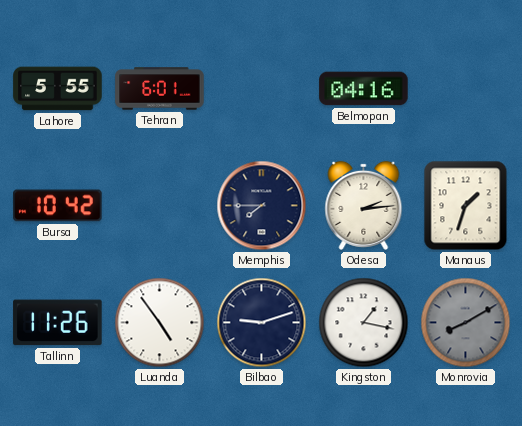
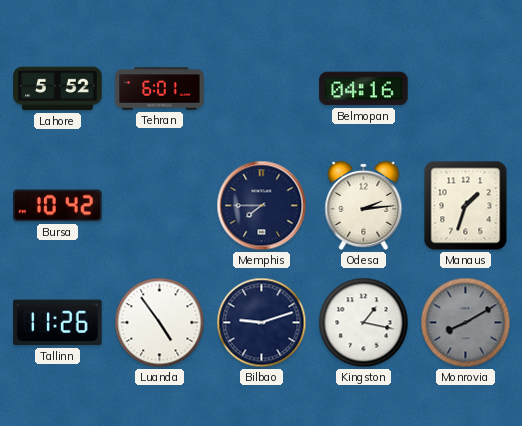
Lahore: 5:55 -> 5:52 (58, 89)
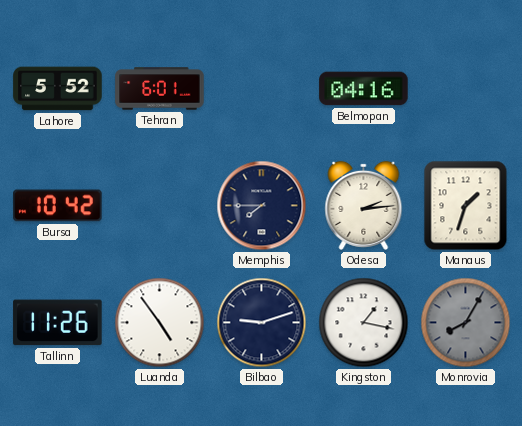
Monrovia: 8:10 -> 8:05 (466, 323)
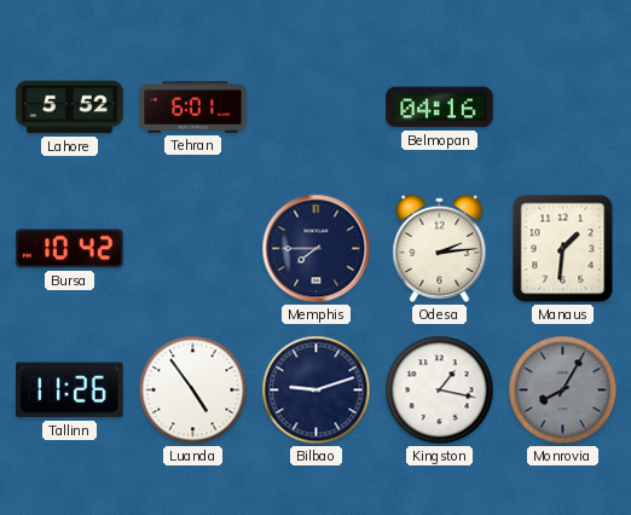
Manaus: 1:33 -> 1:31 (563, 249)
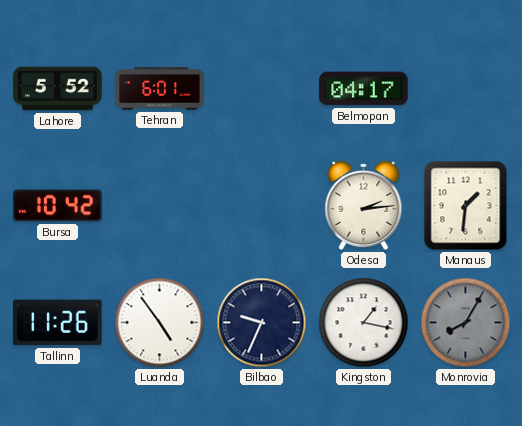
Belmopan: 04:16 -> 04:17 (364, 89)
Memphis: 7:45 -> none (317, 249)
Bilbao: 9:12 -> 9:34 (262, 323)
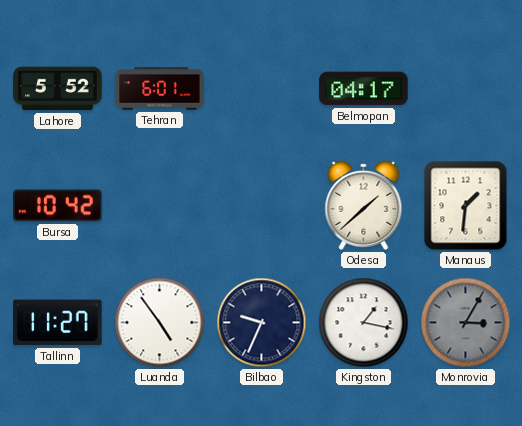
Odesa: 2:14 -> 1:38 (364, 205)
Tallinn: 11:26 -> 11:27 (58, 323)
Monrovia: 8:05 -> 3:05 (466, 323)
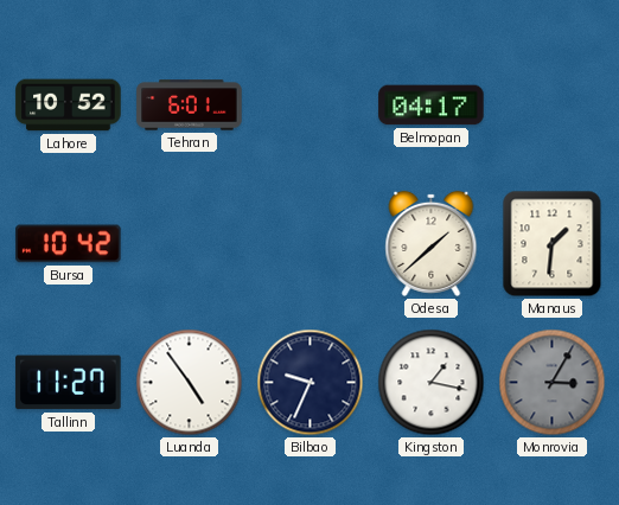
Lahore: 5:52 -> 10:52 (69, 106)
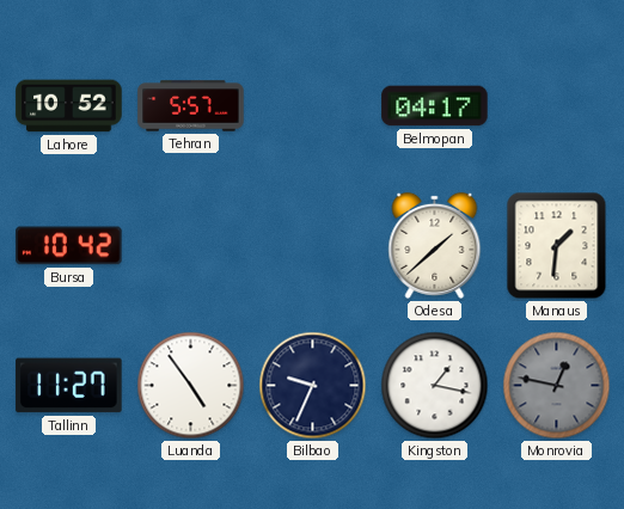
Tehran: 6:01 -> 5:57 (191, 106)
Monrovia: 3:05 -> 12:47 (557, 386)
